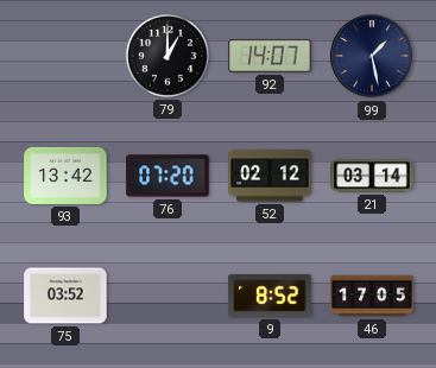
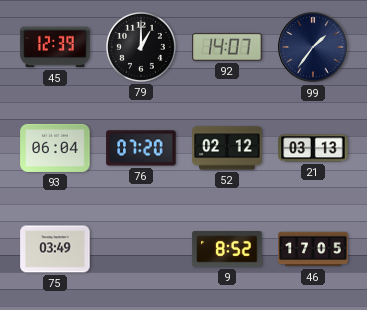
45: none -> 12:39 (55, 47)
99: 1:28 -> 1:36 (313, 47)
93: 13:42 -> 06:04 (55, 148)
21: 03:14 -> 03:13 (313, 148)
75: 03:52 -> 03:49 (55, 249)
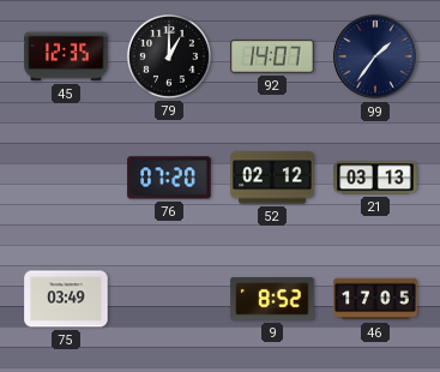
45: 12:39 -> 12:35 (66, 56)
93: 06:04 -> none (55, 148)
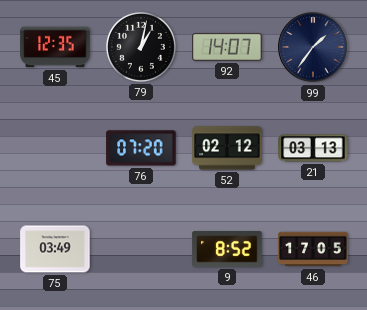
79: 1:00 -> 1:02 (141, 47)
